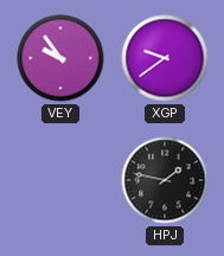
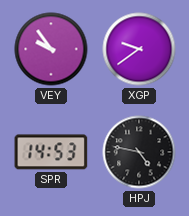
SPR: none -> 14:53 (51, 152)
HPJ: 1:47 -> 4:47 (139, 152)
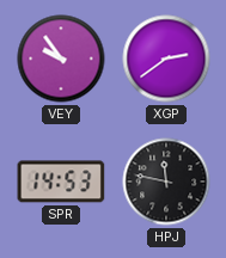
XGP: 9:39 -> 2:39 (166, 59)
HPJ: 4:47 -> 11:47 (166, 182)
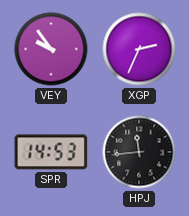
XGP: 2:39 -> 2:34 (139, 49)
HPJ: 11:47 -> 11:44 (139, 152)
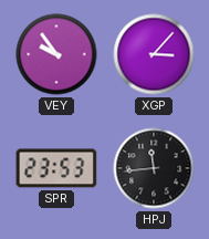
XGP: 2:34 -> 3:07 (154, 54)
SPR: 14:53 -> 23:53 (56, 168)
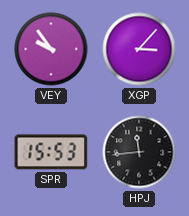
SPR: 23:53 -> 15:53 (51, 152)
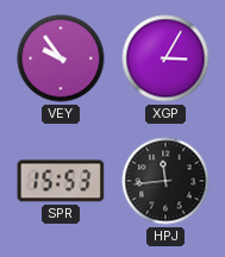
XGP: 3:07 -> 3:05 (165, 58)
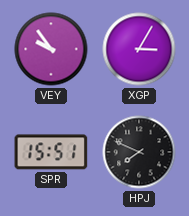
SPR: 15:53 -> 15:51 (51, 152)
HPJ: 11:44 -> 7:49 (139, 152)
